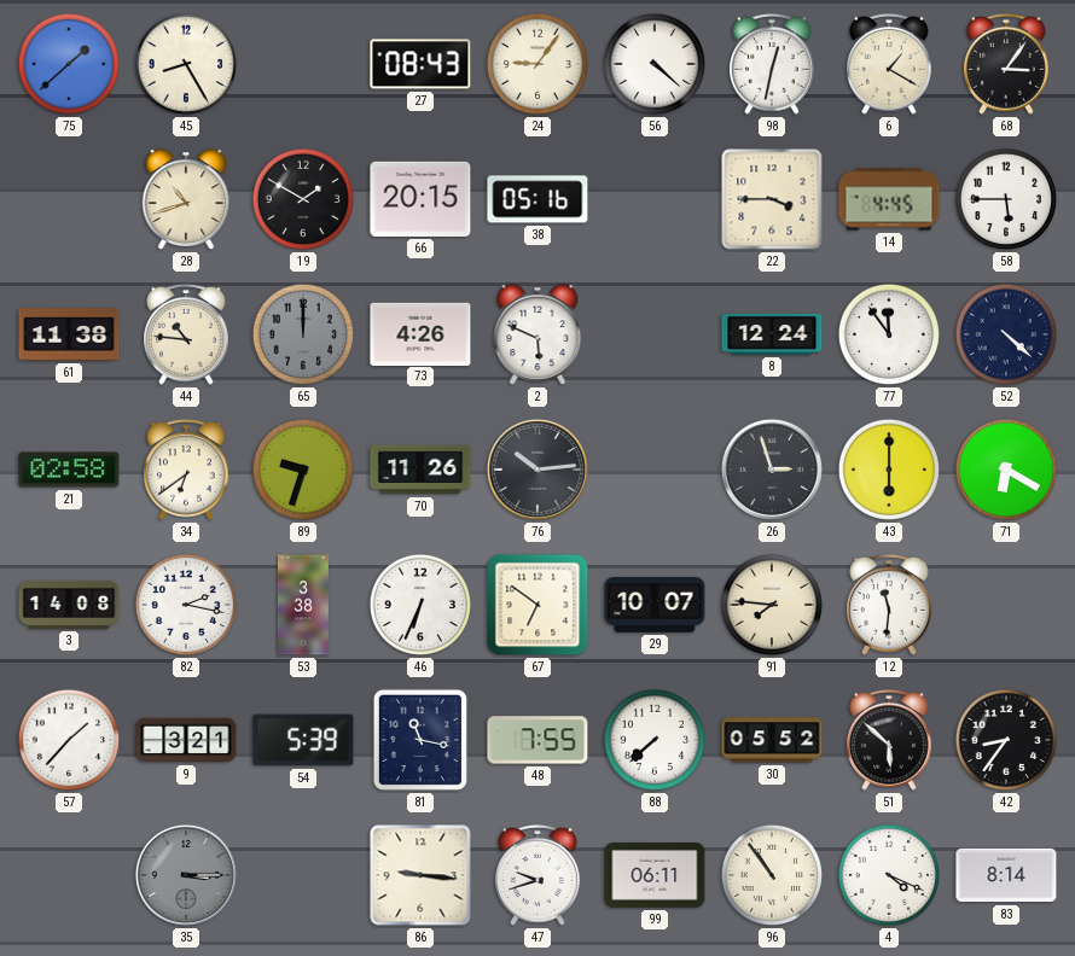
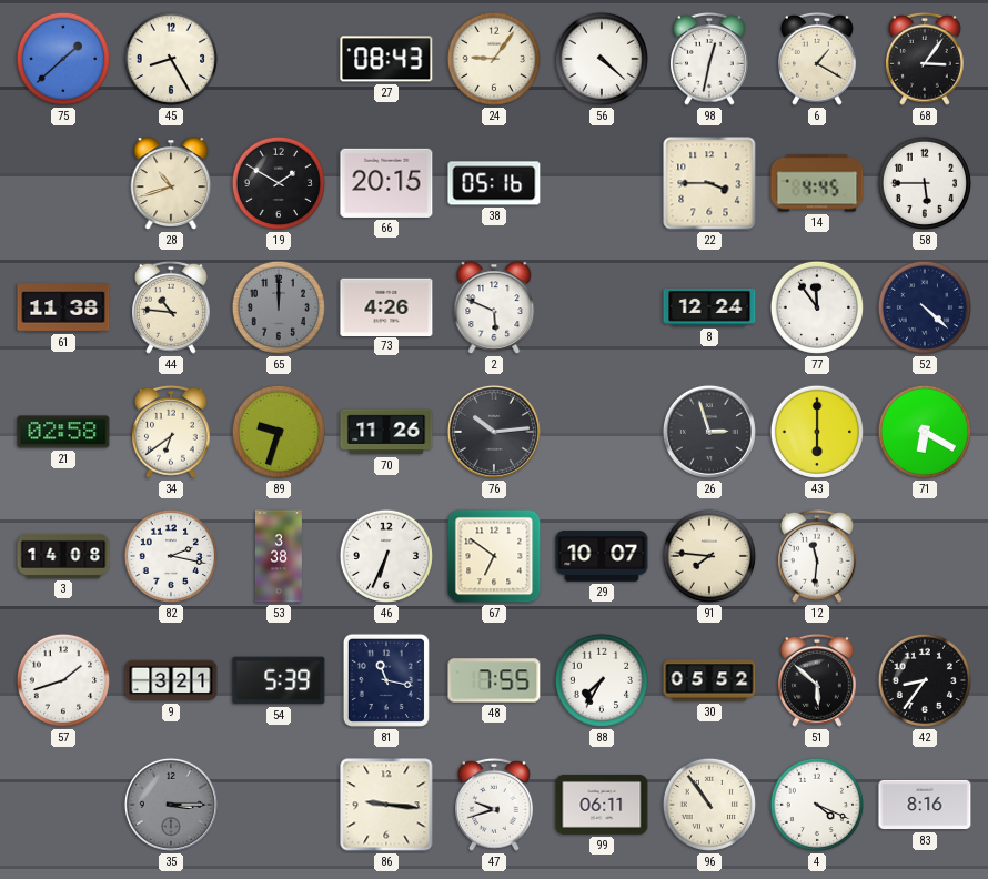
57: 1:37 -> 1:42 (63, 680)
88: 7:38 -> 7:35 (602, 680)
83: 8:14 -> 8:16 (925, 805)
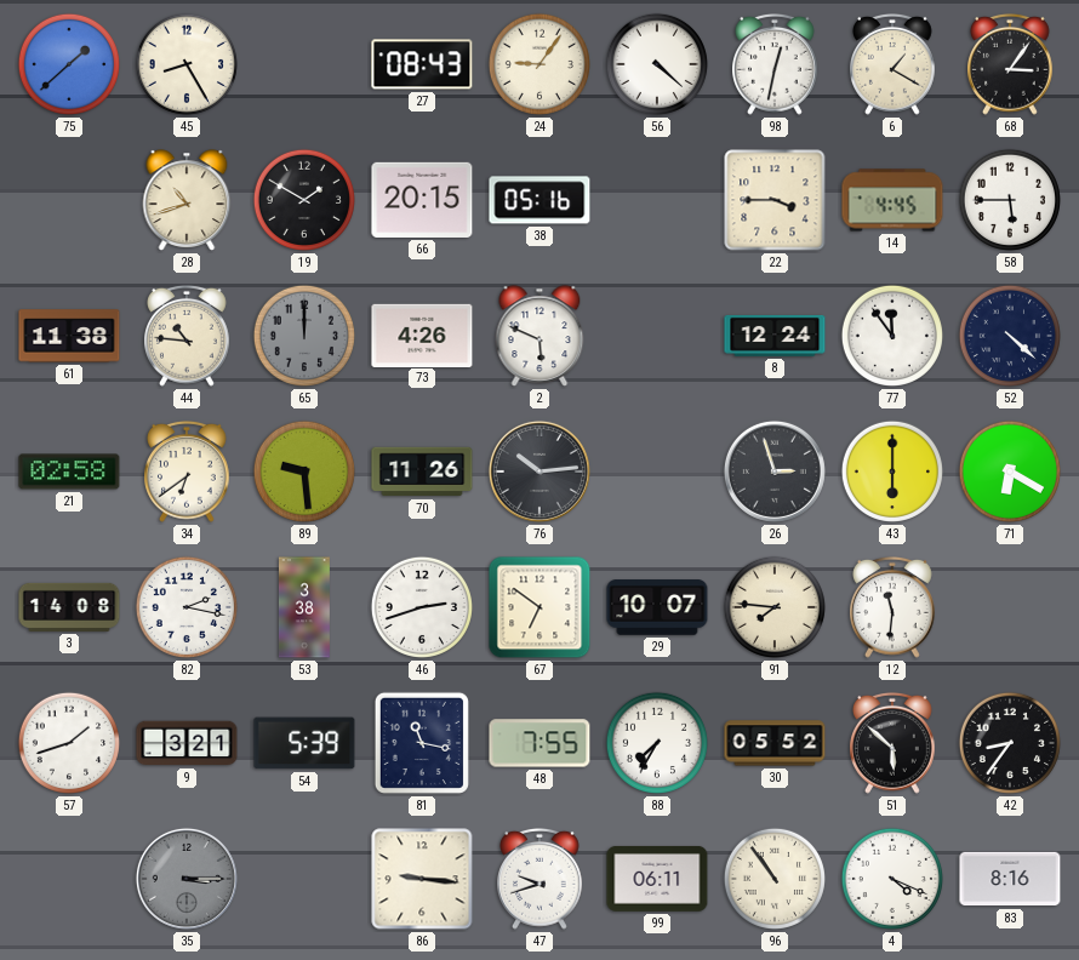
89: 9:33 -> 9:29 (304, 472)
46: 6:34 -> 2:42 (422, 607)
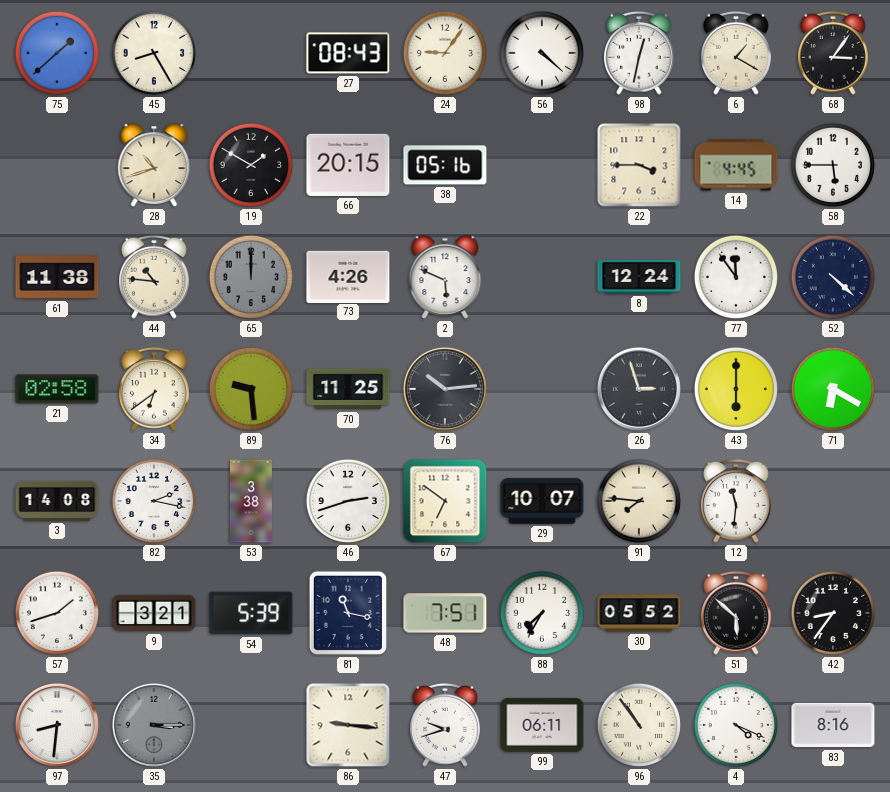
70: 11:26 -> 11:25 (348, 389)
48: 7:55 -> 7:51 (445, 613)
97: none -> 8:31 (57, 725)
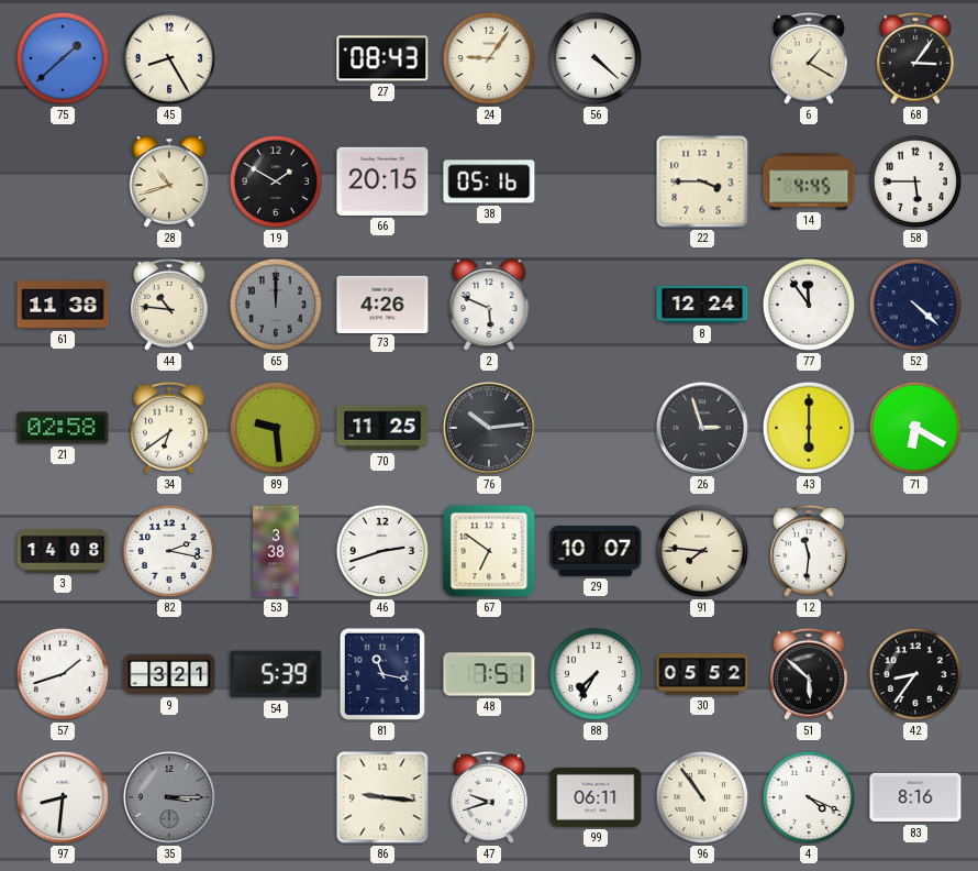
98: 12:32 -> none (640, 53)
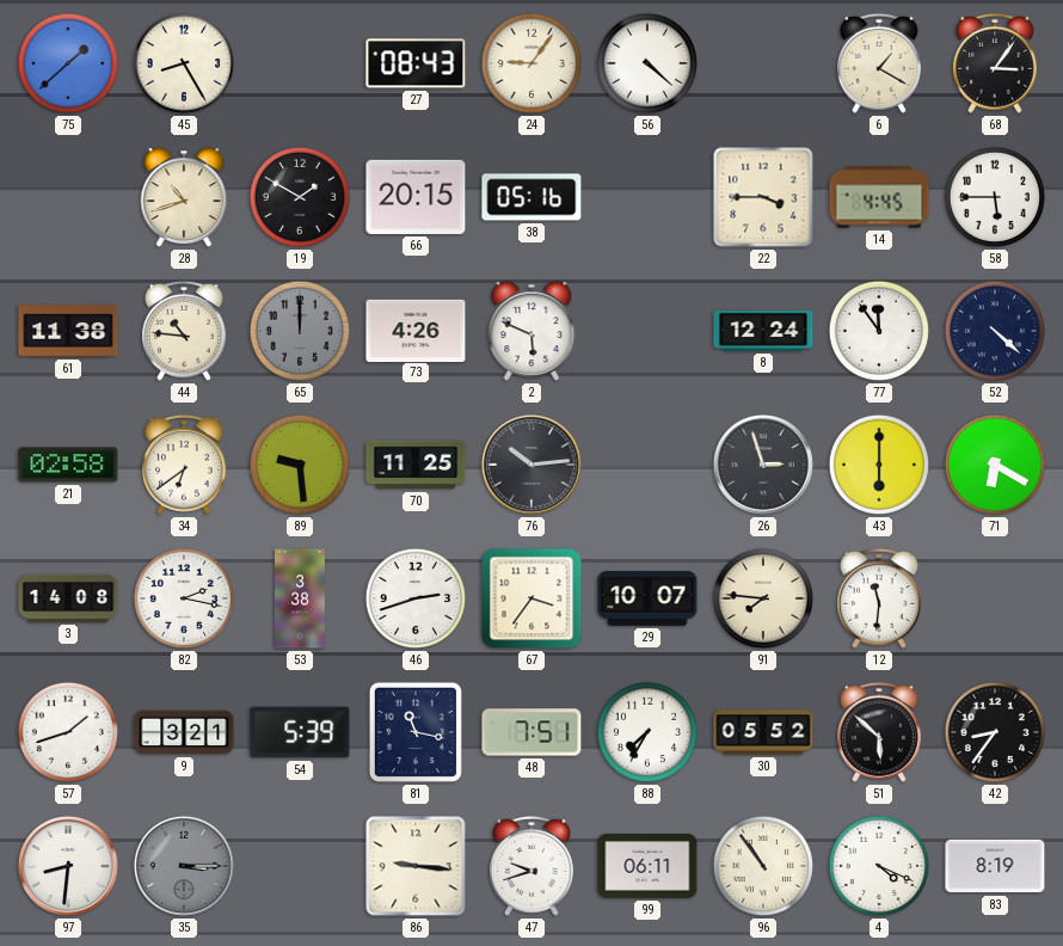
67: 6:51 -> 3:36 (531, 598)
83: 8:16 -> 8:19 (995, 866)
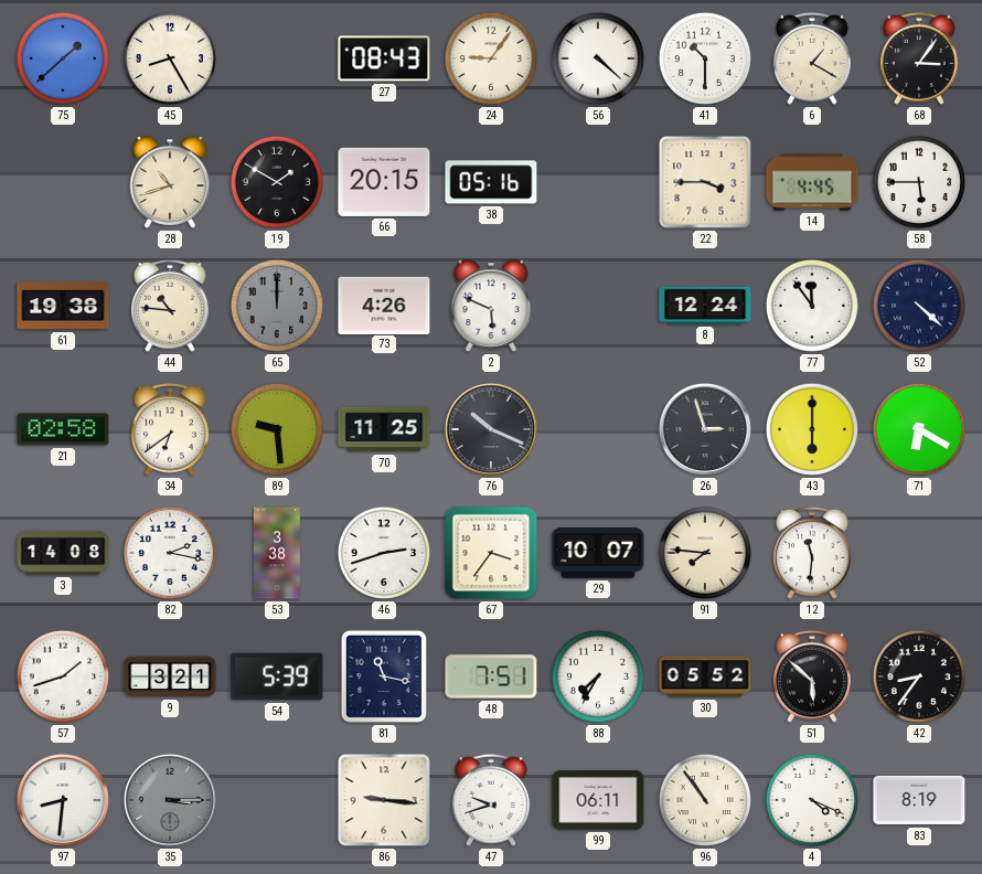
41: none -> 10:30 (705, 58)
61: 11:38 -> 19:38 (63, 306)
76: 10:14 -> 10:19 (491, 429)
